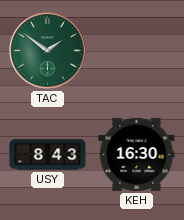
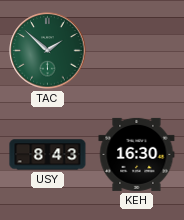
TAC: 1:51 -> 1:52 (48, 51)
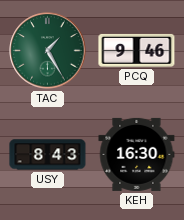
TAC: 1:52 -> 1:25 (48, 51)
PCQ: none -> 9:46 (137, 50)
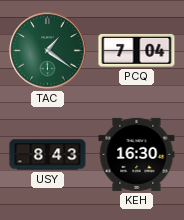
TAC: 1:25 -> 1:21 (48, 51)
PCQ: 9:46 -> 7:04 (137, 50)
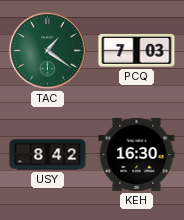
PCQ: 7:04 -> 7:03 (137, 50)
USY: 8:43 -> 8:42 (48, 155)
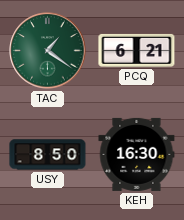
PCQ: 7:03 -> 6:21 (137, 50)
USY: 8:42 -> 8:50 (48, 155)
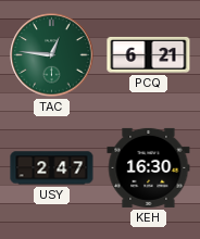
TAC: 1:21 -> 12:46 (52, 55)
USY: 8:50 -> 2:47 (52, 168)
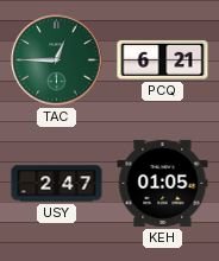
TAC: 12:46 -> 12:45 (57, 61)
KEH: 16:30 -> 01:05 (163, 183)
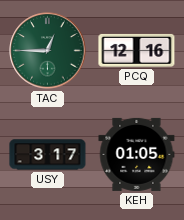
PCQ: 6:21 -> 12:16 (137, 50)
USY: 2:47 -> 3:17 (48, 155)
